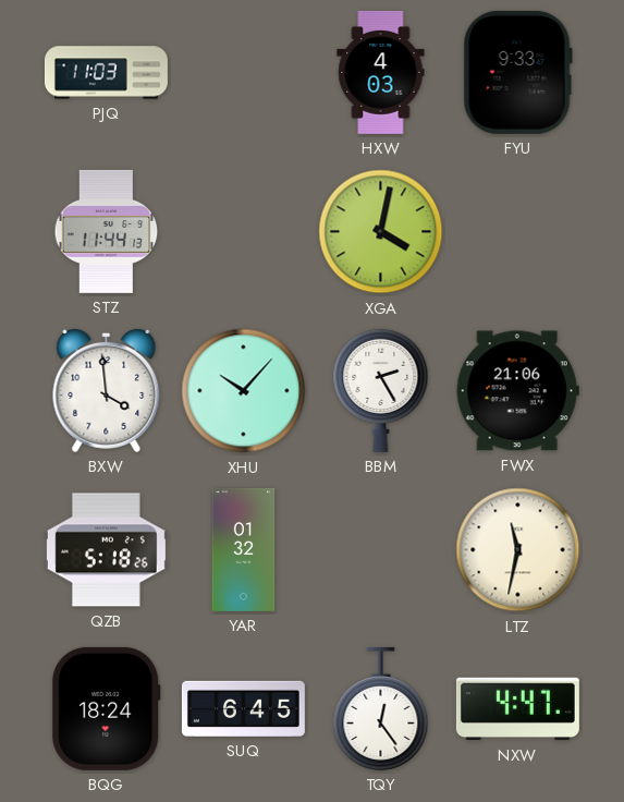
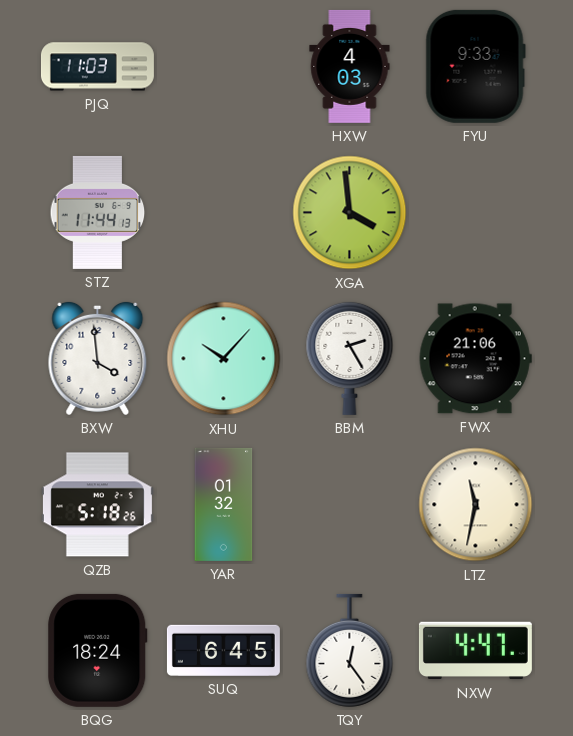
XGA: 4:02 -> 3:59 (350, 213)
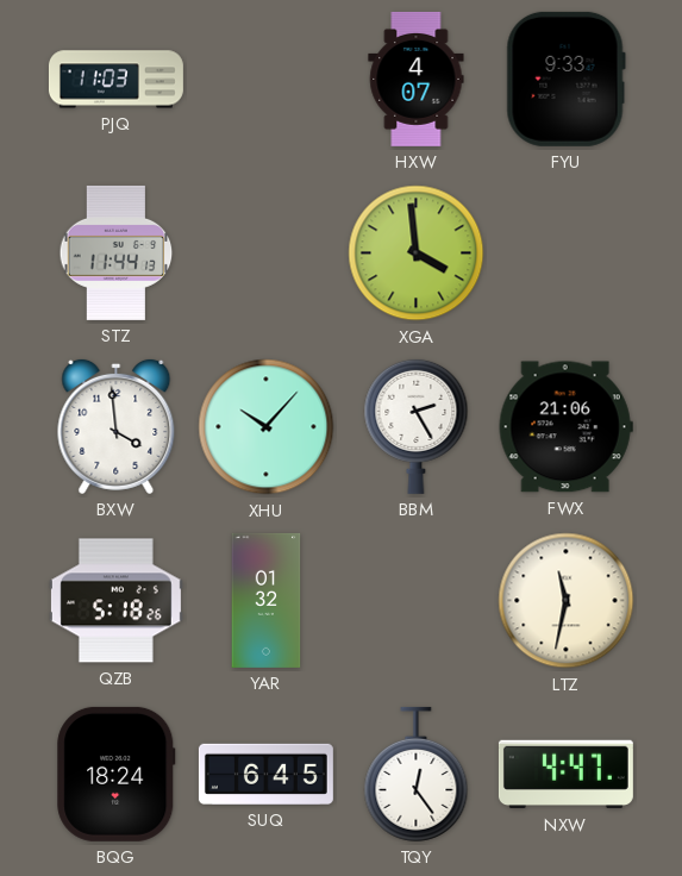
HXW: 4:03 -> 4:07 (417, 79)
